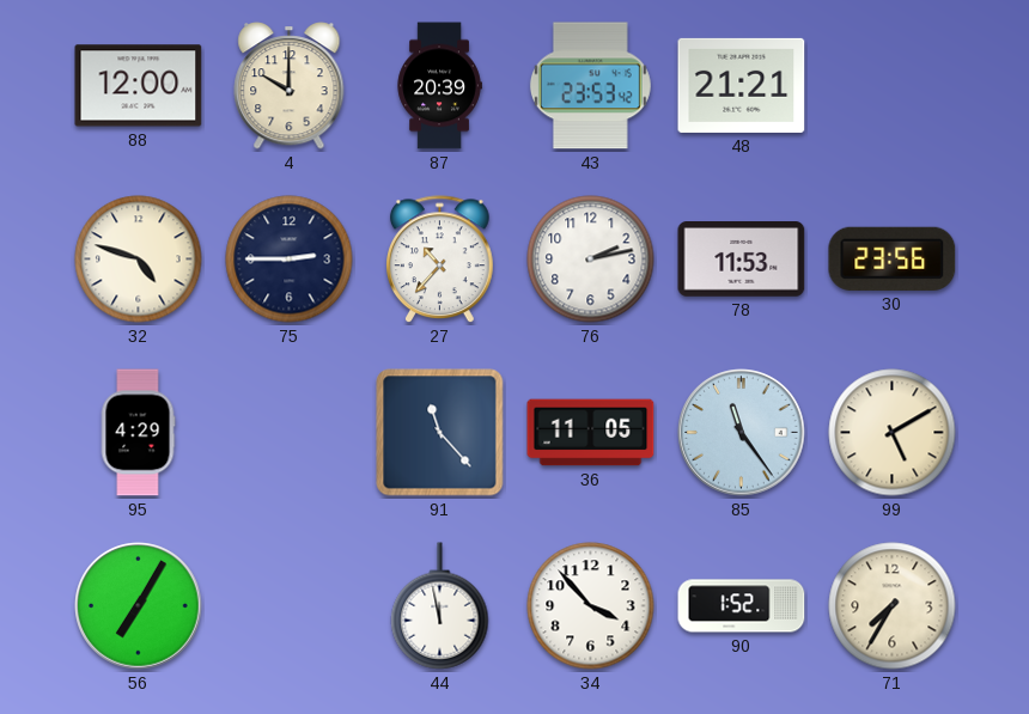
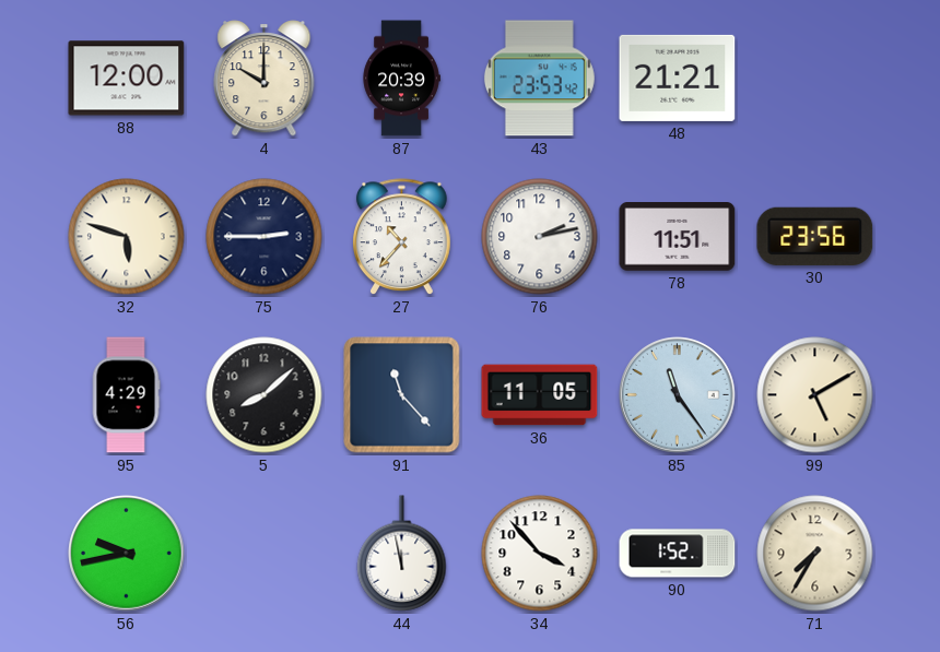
32: 4:48 -> 5:48 (127, 237)
78: 11:53 -> 11:51 (678, 237)
5: none -> 8:08 (265, 395)
56: 7:05 -> 9:43 (127, 554)
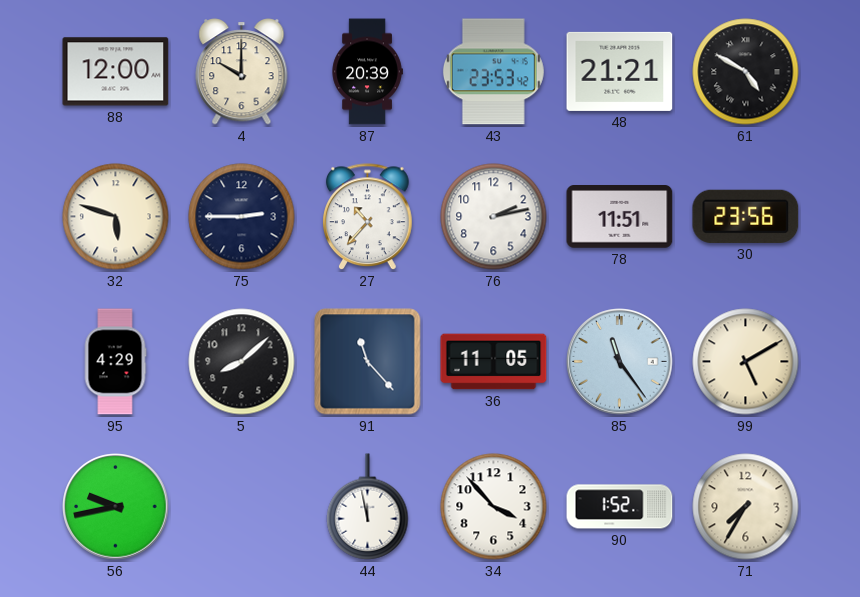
61: none -> 4:50 (746, 72)
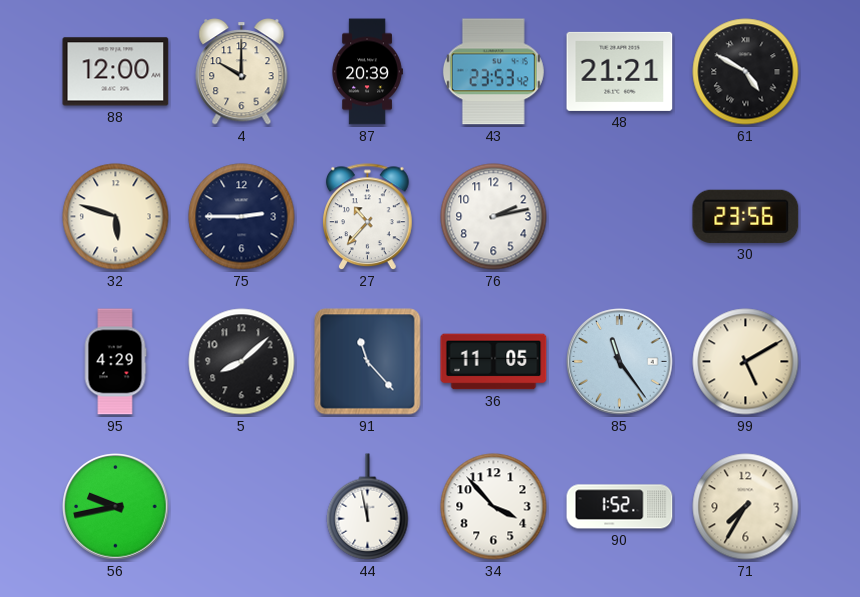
78: 11:51 -> none (620, 217)
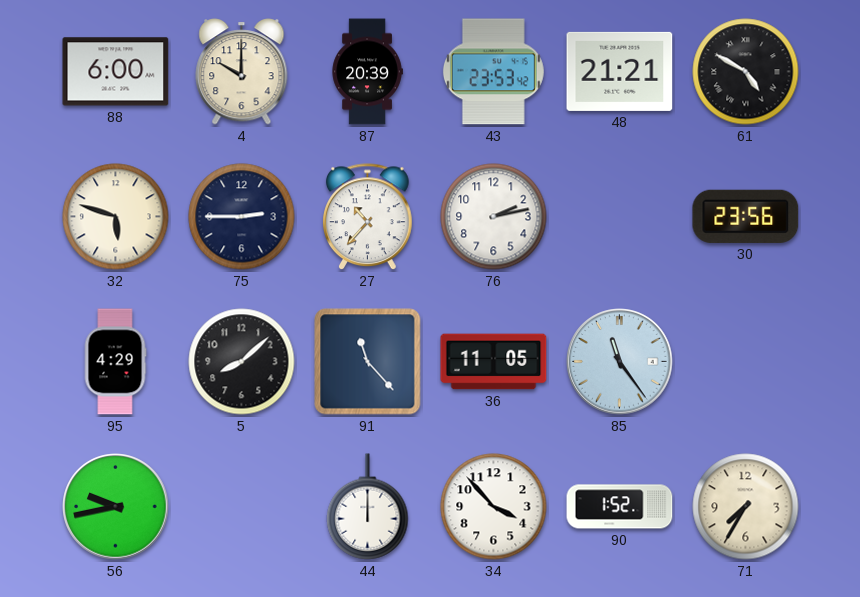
88: 12:00 -> 6:00 (116, 72)
99: 5:10 -> none (746, 362)
44: 11:58 -> 12:00 (368, 507)
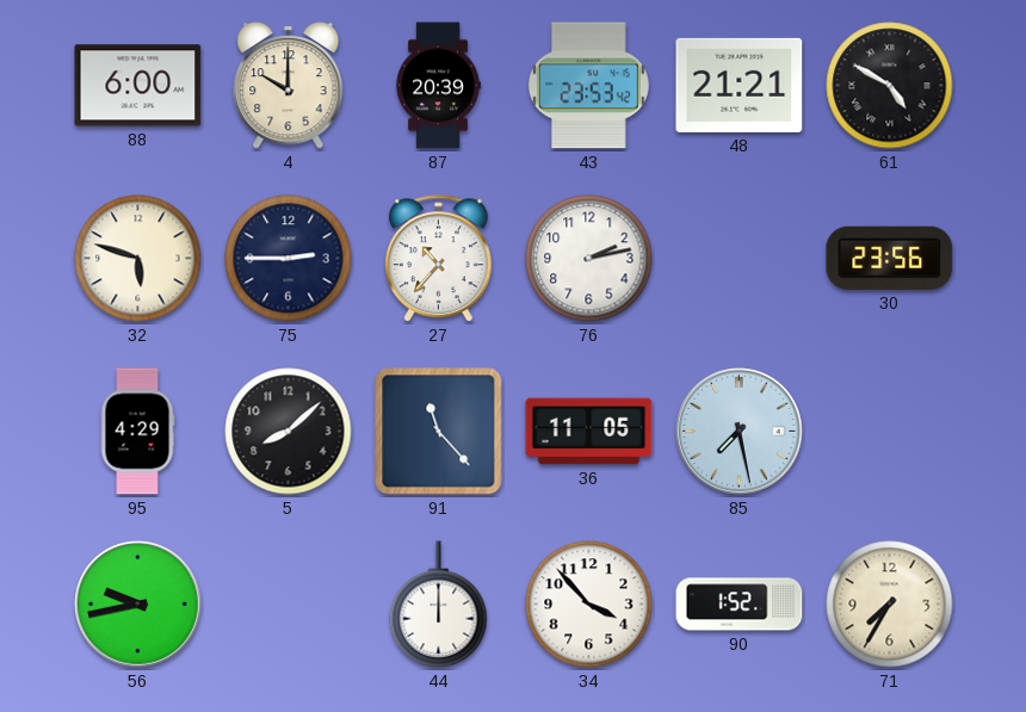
85: 11:24 -> 7:28 (740, 432)
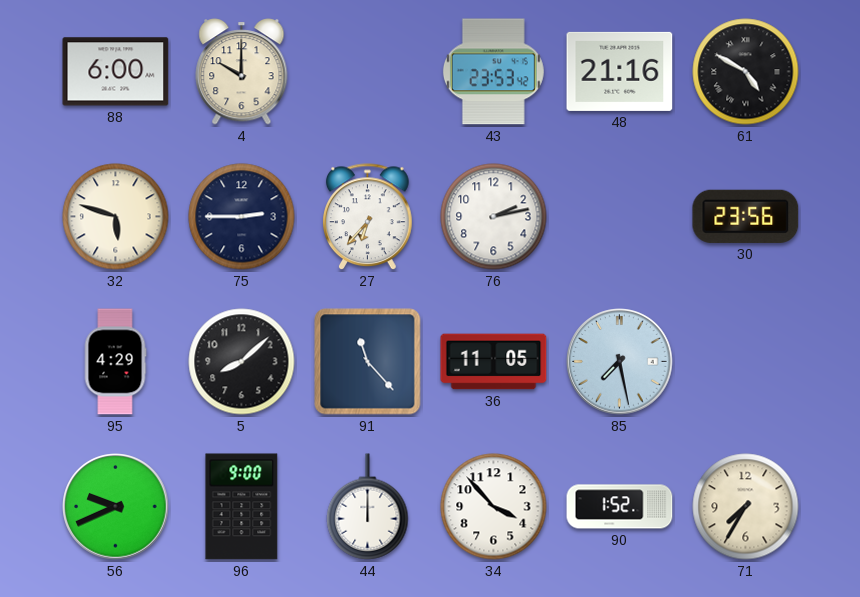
87: 20:39 -> none (438, 86)
48: 21:21 -> 21:16 (620, 71)
27: 10:37 -> 6:37 (368, 217)
56: 9:43 -> 9:41 (116, 507)
96: none -> 9:00 (242, 507)
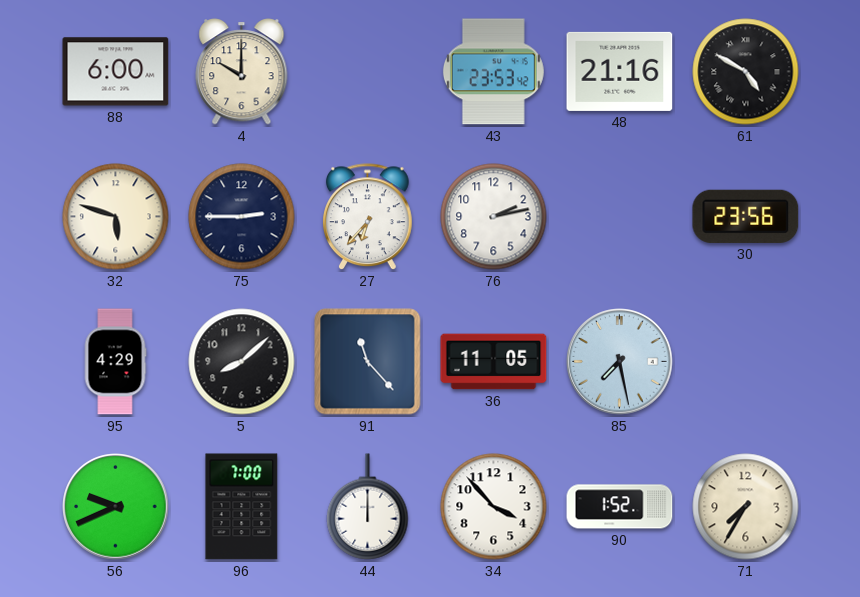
96: 9:00 -> 7:00 (242, 507)
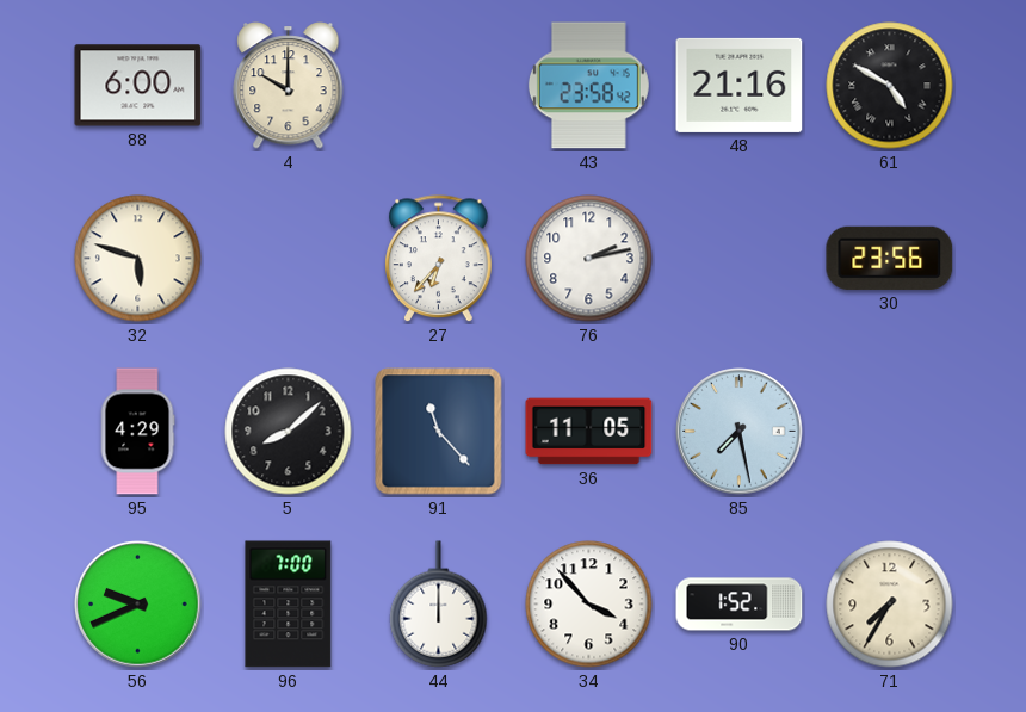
43: 23:53 -> 23:58 (588, 86)
75: 2:45 -> none (242, 217)
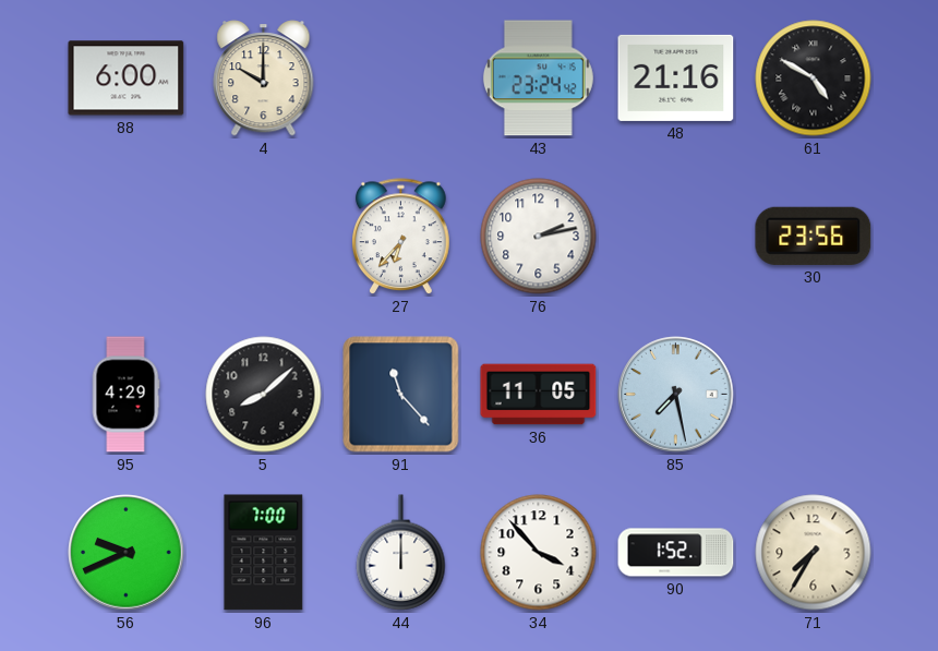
43: 23:58 -> 23:24 (538, 79)
32: 5:48 -> none (138, 259)
